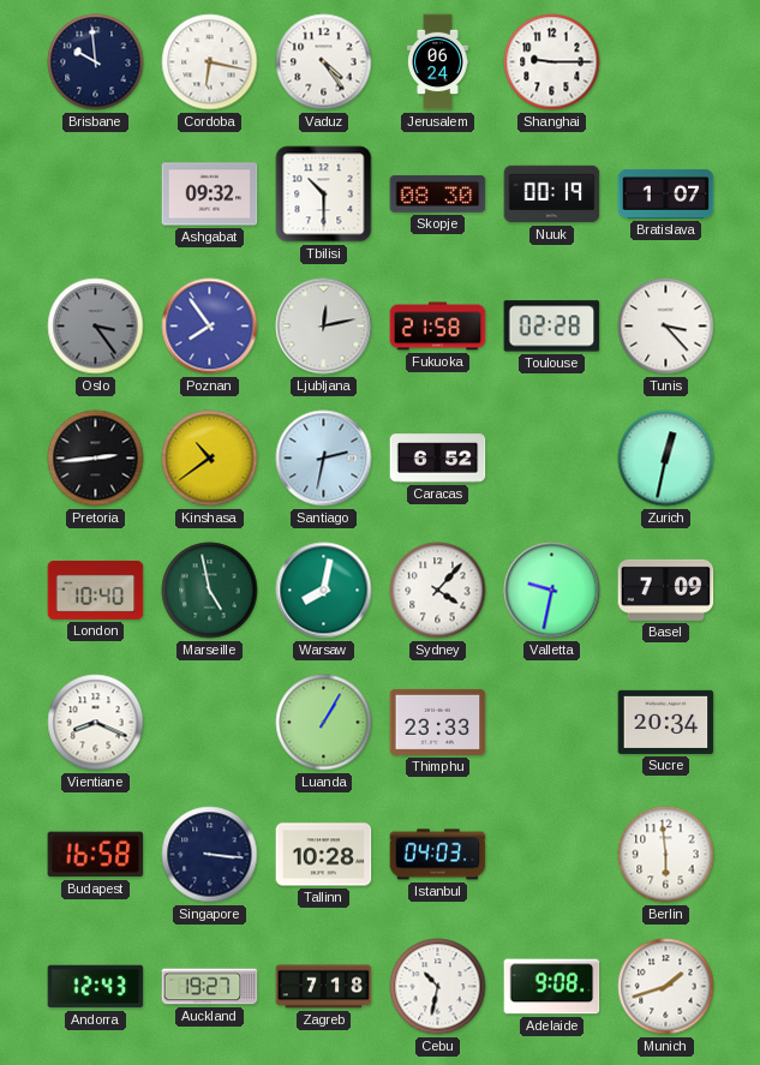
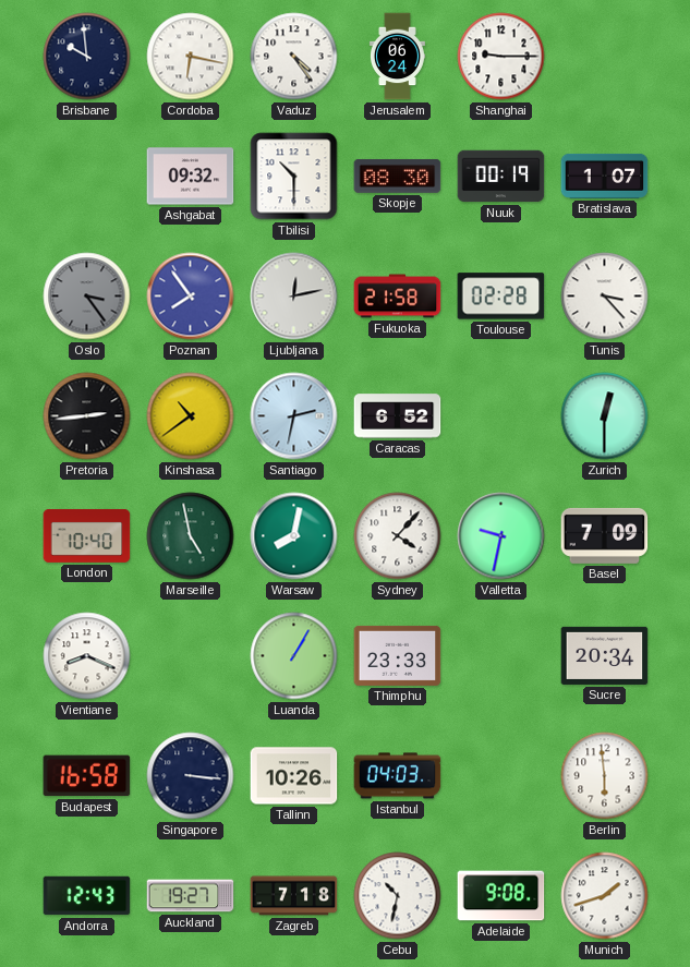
Zurich: 12:32 -> 12:30 (605, 416)
Tallinn: 10:28 -> 10:26 (294, 776)
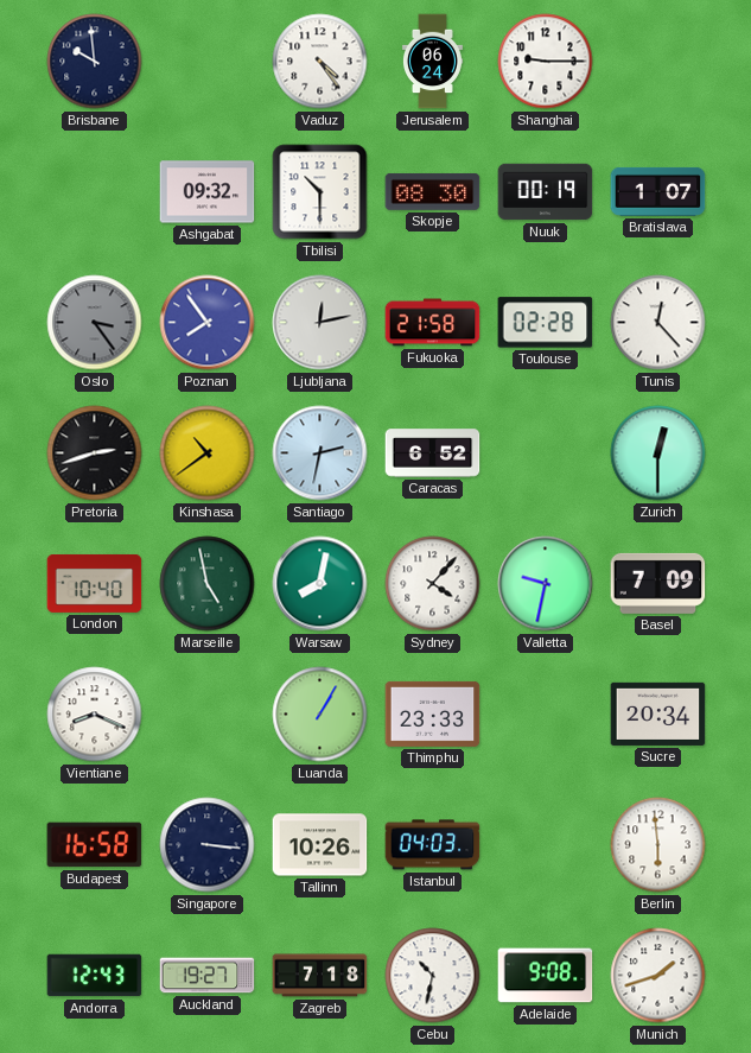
Cordoba: 6:17 -> none (191, 57)
Tunis: 3:23 -> 12:23 (658, 323)
Pretoria: 2:44 -> 2:42 (95, 453)
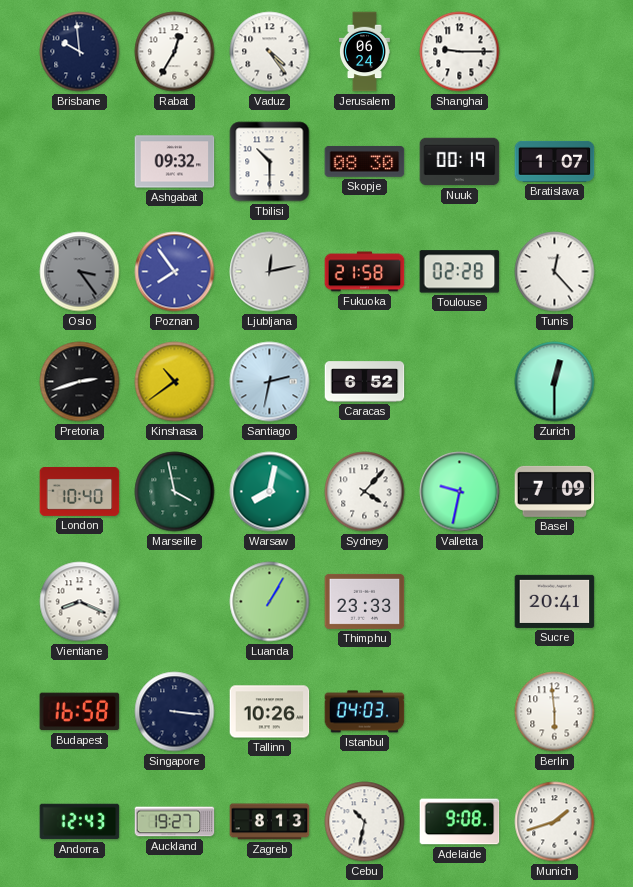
Rabat: none -> 12:35 (175, 52)
Marseille: 4:58 -> 3:58 (175, 492)
Sucre: 20:34 -> 20:41 (555, 601)
Zagreb: 7:18 -> 8:13 (270, 822)
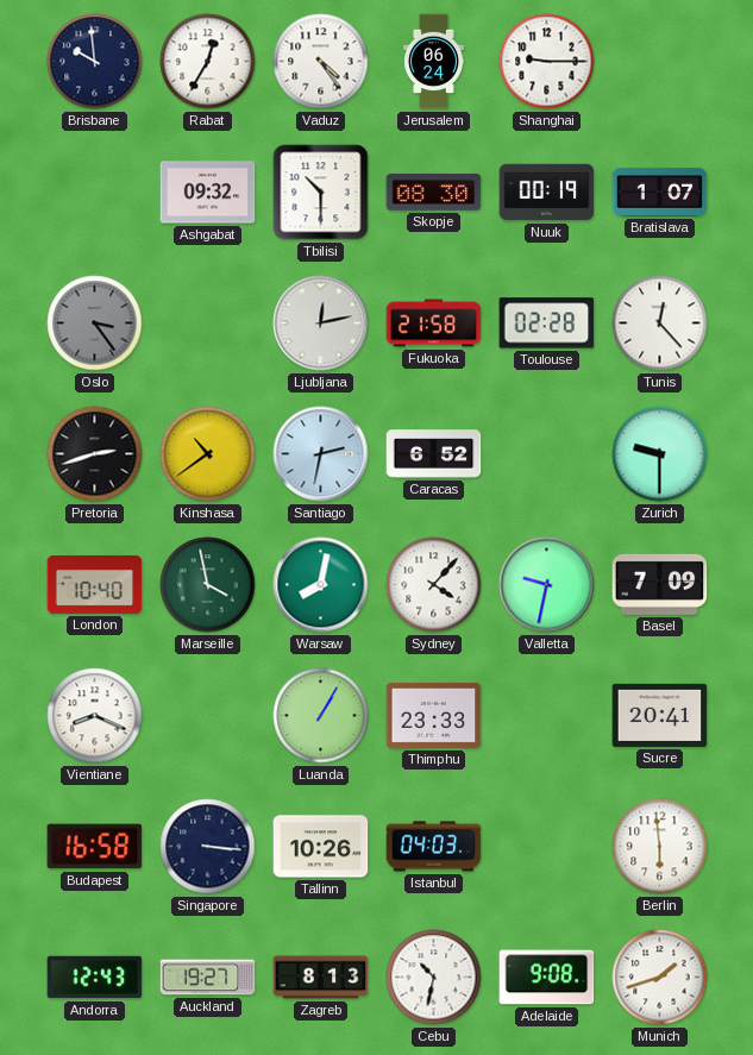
Poznan: 7:54 -> none (175, 272)
Zurich: 12:30 -> 9:30 (660, 454)
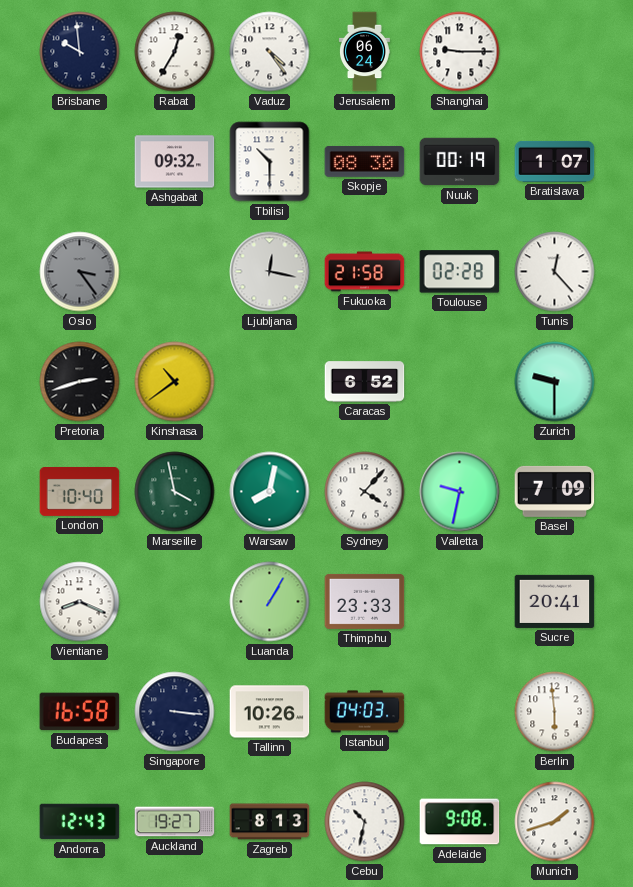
Ljubljana: 12:13 -> 12:17 (270, 272)
Santiago: 2:32 -> none (321, 454)
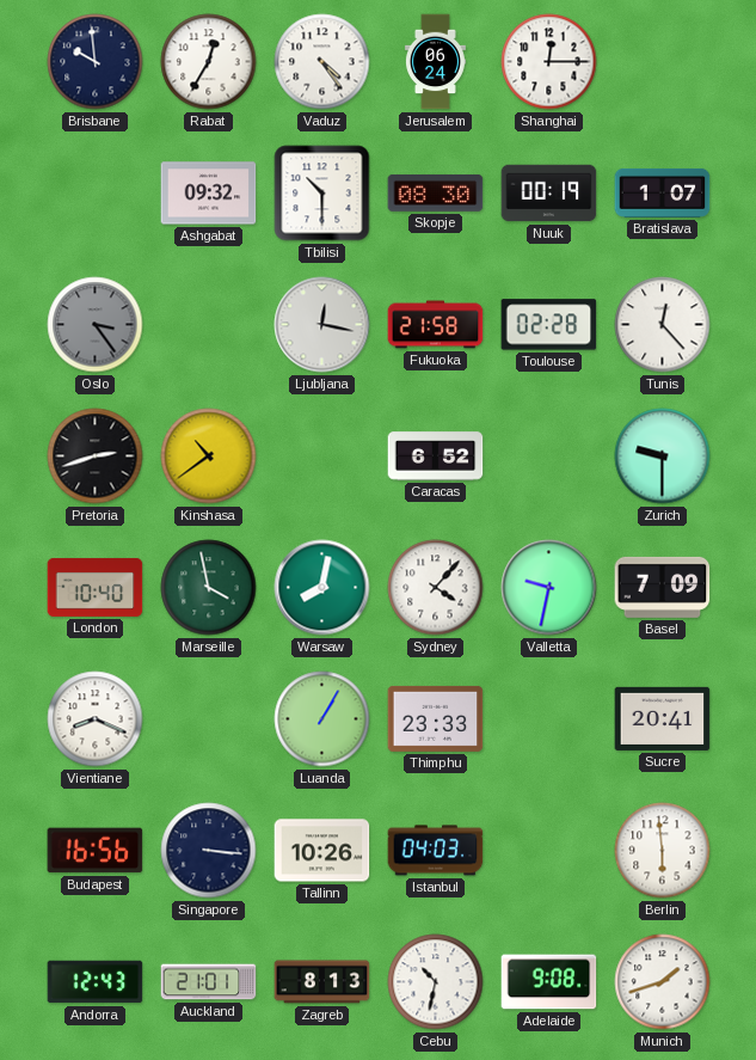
Shanghai: 9:15 -> 12:15 (549, 62)
Budapest: 16:58 -> 16:56 (96, 851)
Auckland: 19:27 -> 21:01 (209, 982)
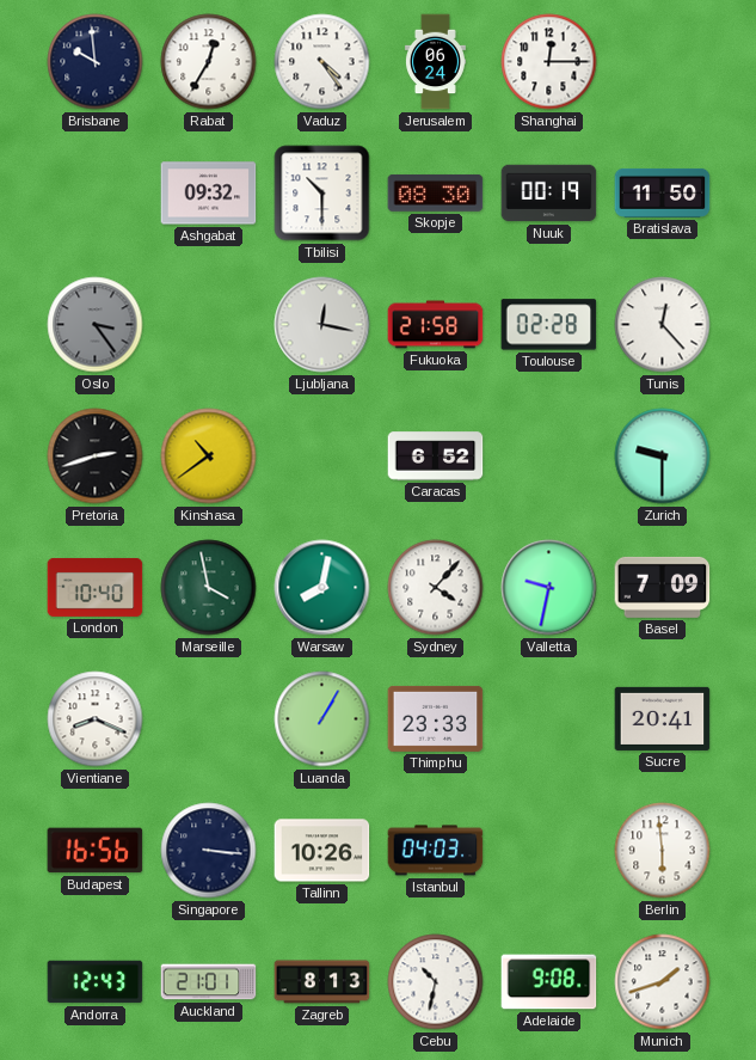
Bratislava: 1:07 -> 11:50 (663, 192)
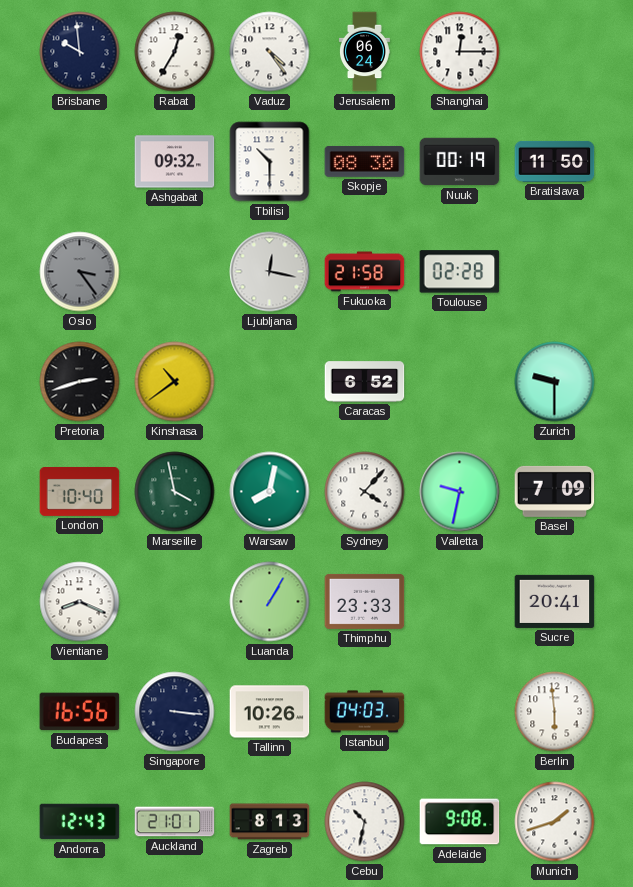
Tunis: 12:23 -> none (663, 325)
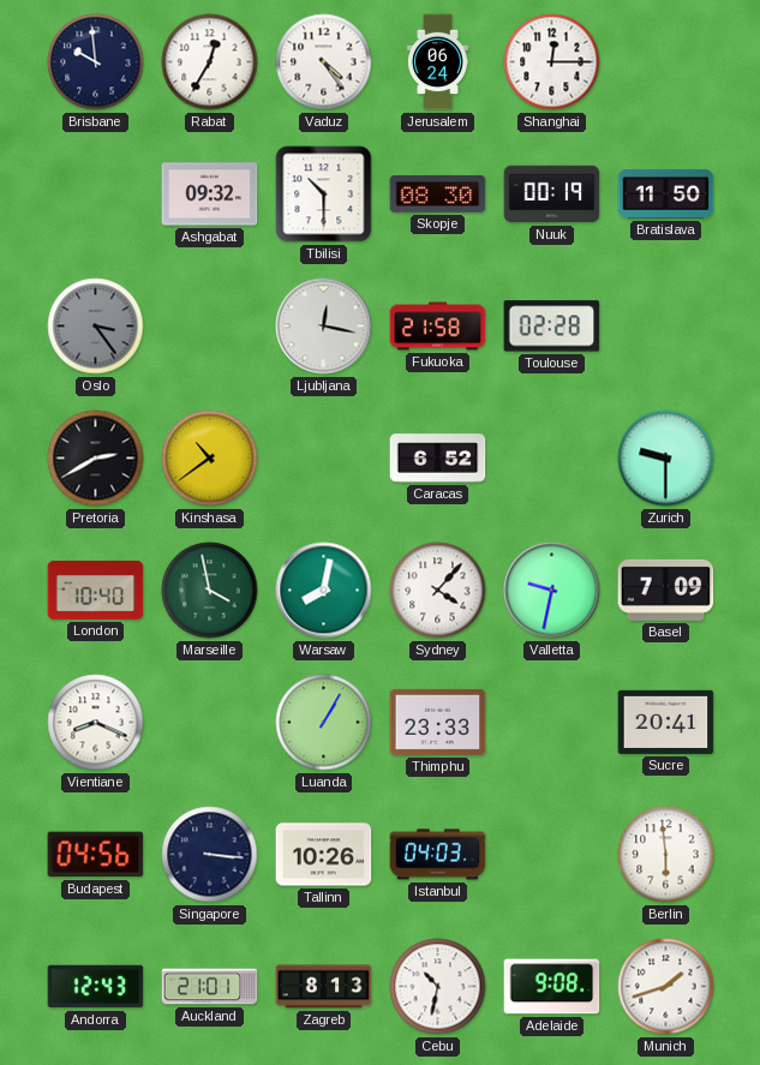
Pretoria: 2:42 -> 2:40 (96, 459)
Budapest: 16:56 -> 04:56 (96, 855)
